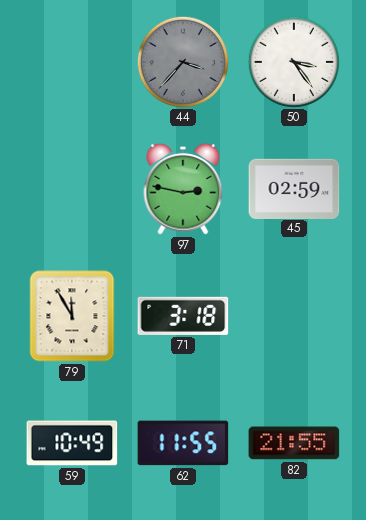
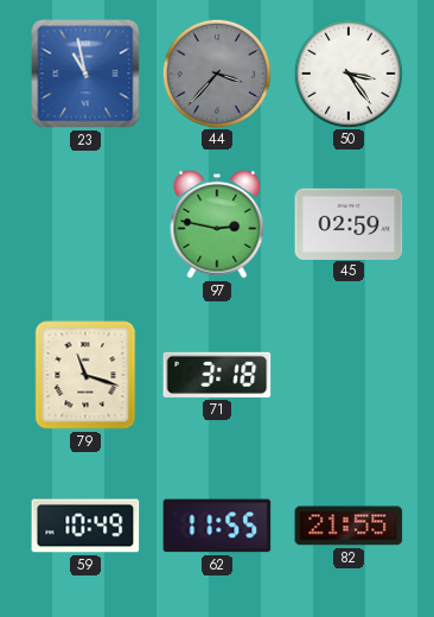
23: none -> 10:58 (85, 74)
79: 11:55 -> 11:18 (85, 375)
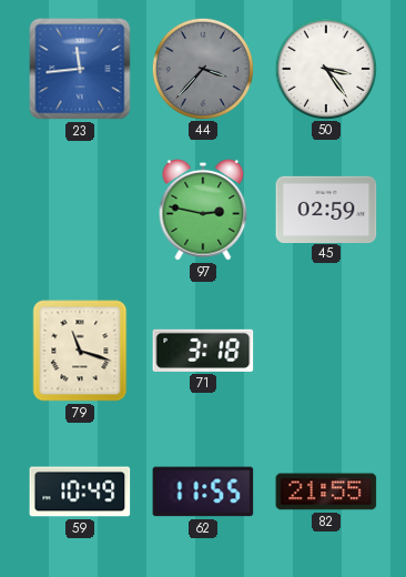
23: 10:58 -> 11:44 (80, 69)
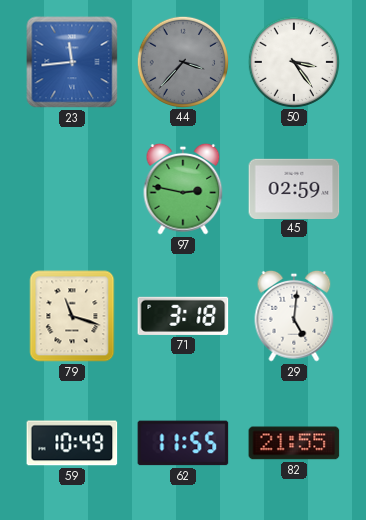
29: none -> 5:01 (294, 316)
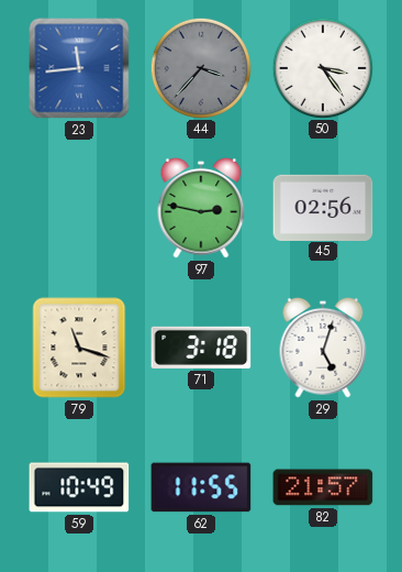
45: 02:59 -> 02:56 (323, 207)
29: 5:01 -> 5:03 (323, 348)
82: 21:55 -> 21:57 (323, 487)
